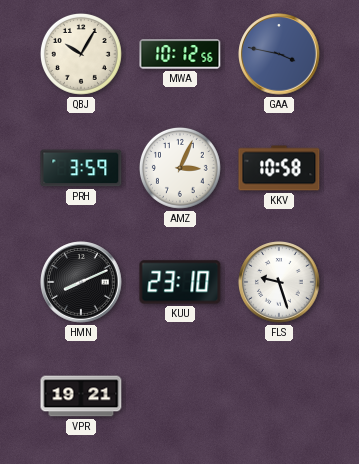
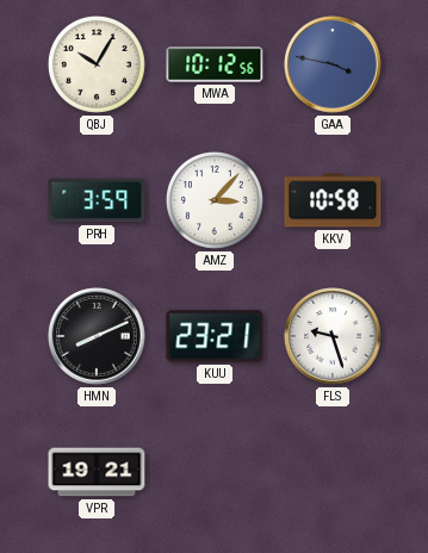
AMZ: 3:04 -> 3:07 (215, 200)
KUU: 23:10 -> 23:21 (215, 336)
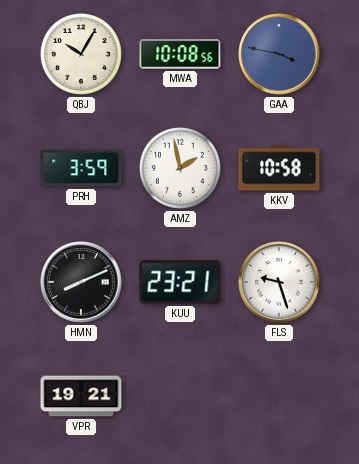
MWA: 10:12 -> 10:08 (180, 54)
AMZ: 3:07 -> 1:58 (180, 168)
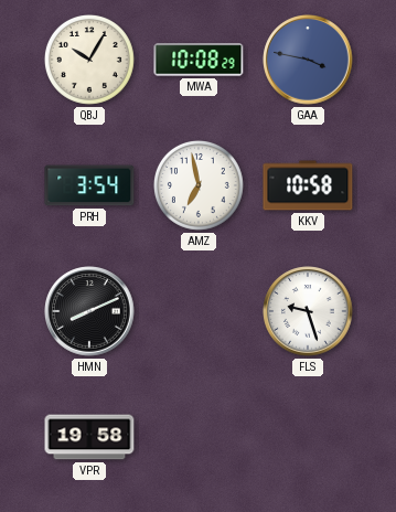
MWA: 10:08:56 -> 10:08:29 (199, 60)
PRH: 3:59 -> 3:54 (89, 185)
AMZ: 1:58 -> 6:58 (199, 185)
KUU: 23:21 -> none (180, 282)
VPR: 19:21 -> 19:58 (89, 437)
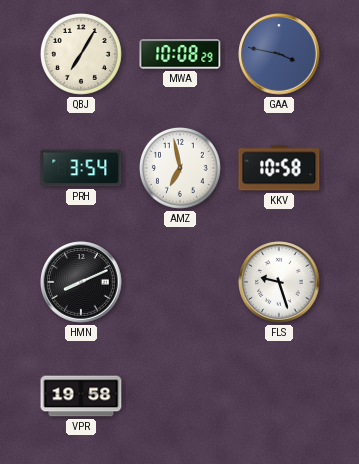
QBJ: 10:05 -> 7:05 (81, 54)
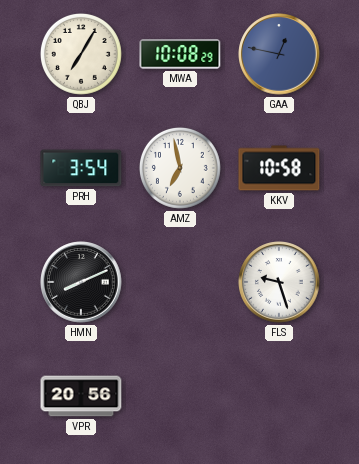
GAA: 3:47 -> 12:47 (279, 54)
VPR: 19:58 -> 20:56 (81, 396)
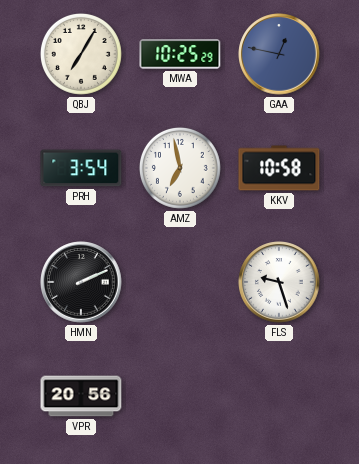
MWA: 10:08 -> 10:25 (180, 54)
HMN: 8:11 -> 2:11 (81, 282)
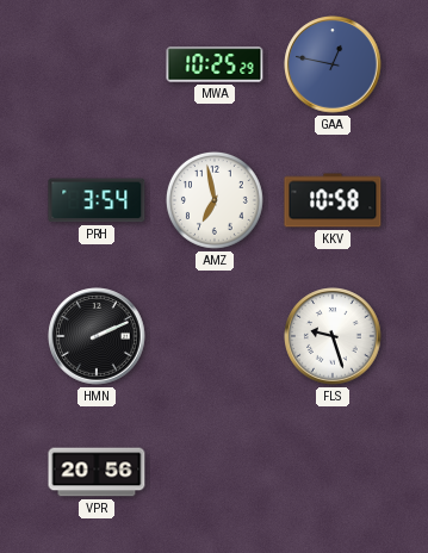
QBJ: 7:05 -> none (81, 54)
